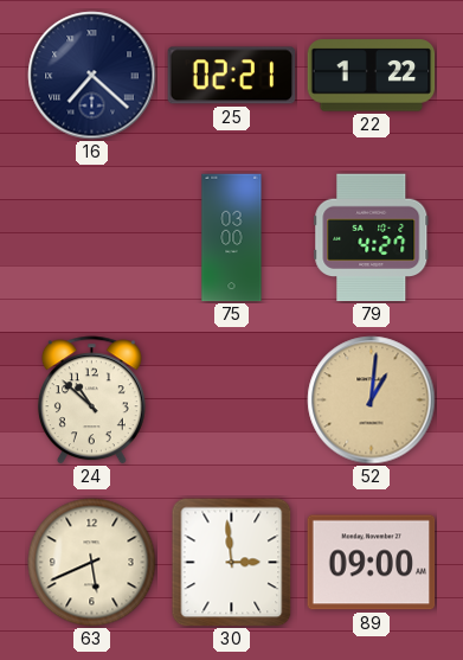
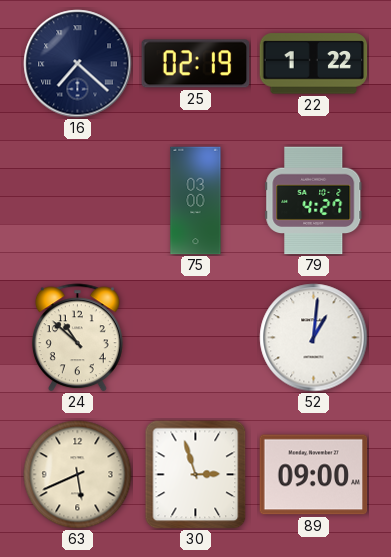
25: 02:21 -> 02:19 (196, 64)
52 dial: champagne -> white (314, 338)
30: 2:59 -> 2:57 (196, 475)
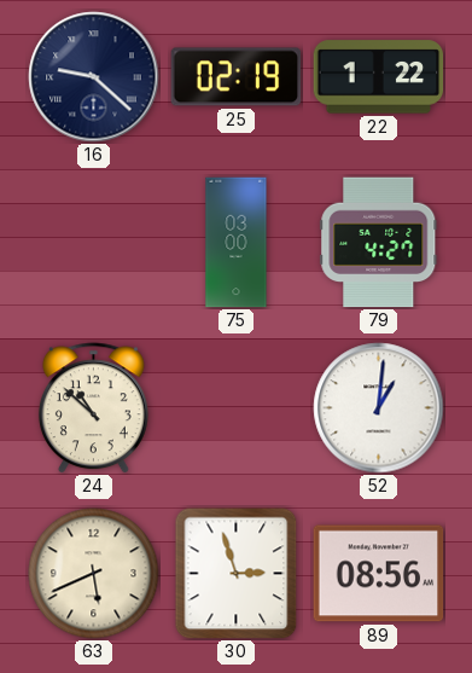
16: 7:22 -> 9:22 (94, 77)
89: 09:00 -> 08:56 (379, 574)
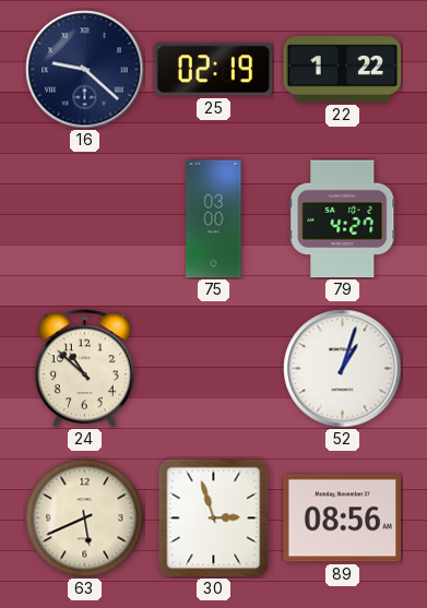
52: 1:01 -> 1:03 (343, 369)
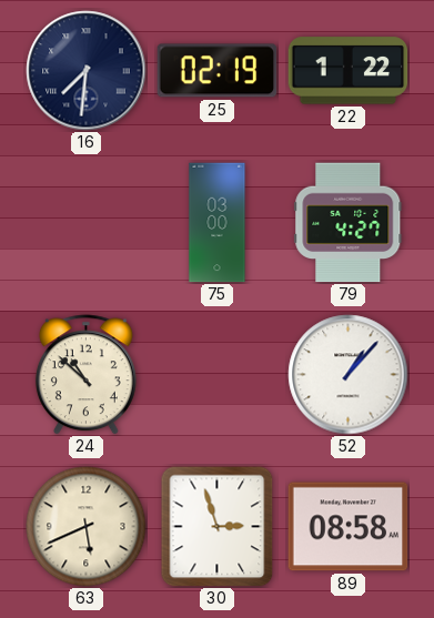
16: 9:22 -> 7:31 (87, 71)
52: 1:03 -> 1:07 (349, 375)
89: 08:56 -> 08:58 (349, 527)
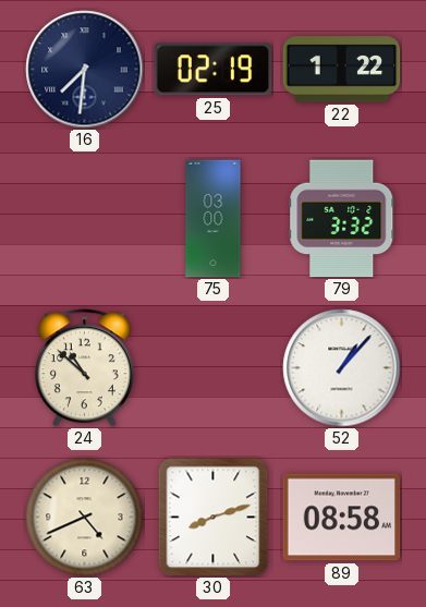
79: 4:27 -> 3:32 (342, 219)
63: 5:41 -> 4:41 (85, 518)
30: 2:57 -> 8:12 (214, 518)
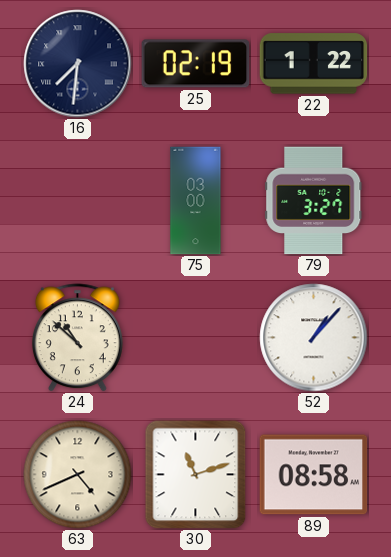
79: 3:32 -> 3:27 (314, 201)
30: 8:12 -> 11:12 (196, 475)
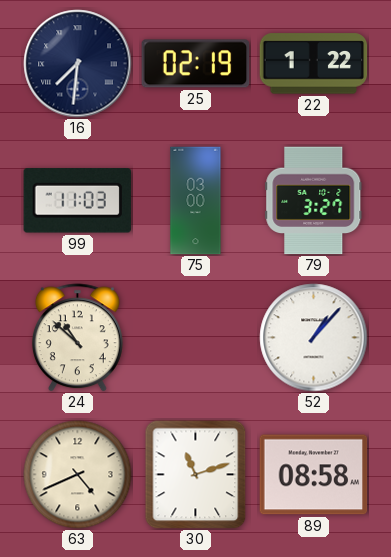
99: none -> 11:03 (77, 201)
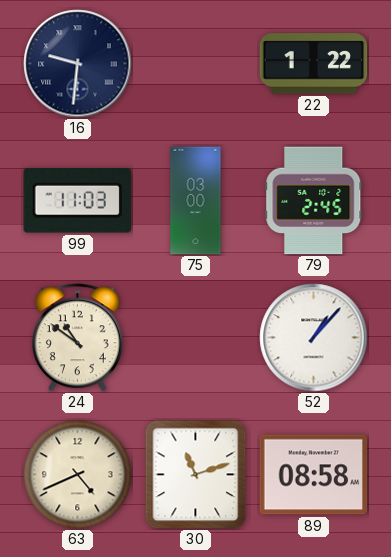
16: 7:31 -> 9:31 (78, 64)
25: 02:19 -> none (196, 64)
79: 3:27 -> 2:45 (314, 201)
24: 10:52 -> 10:51 (77, 338)
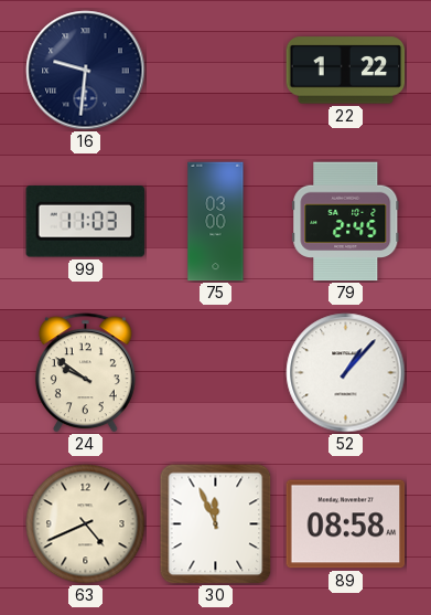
24: 10:51 -> 9:51 (85, 373)
30: 11:12 -> 11:56 (216, 524)
